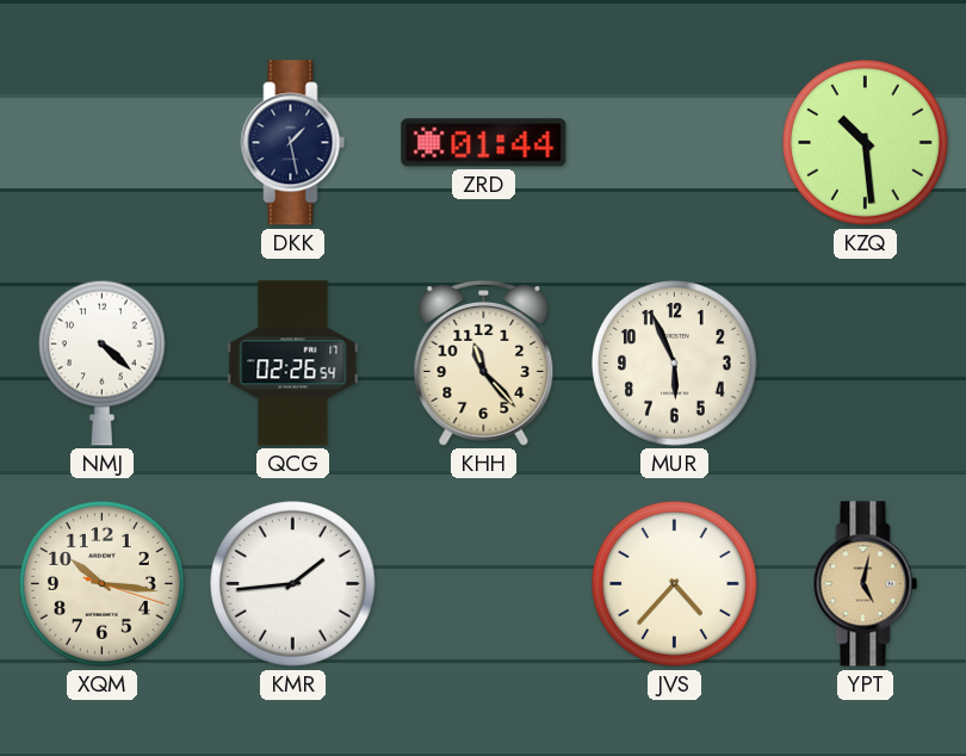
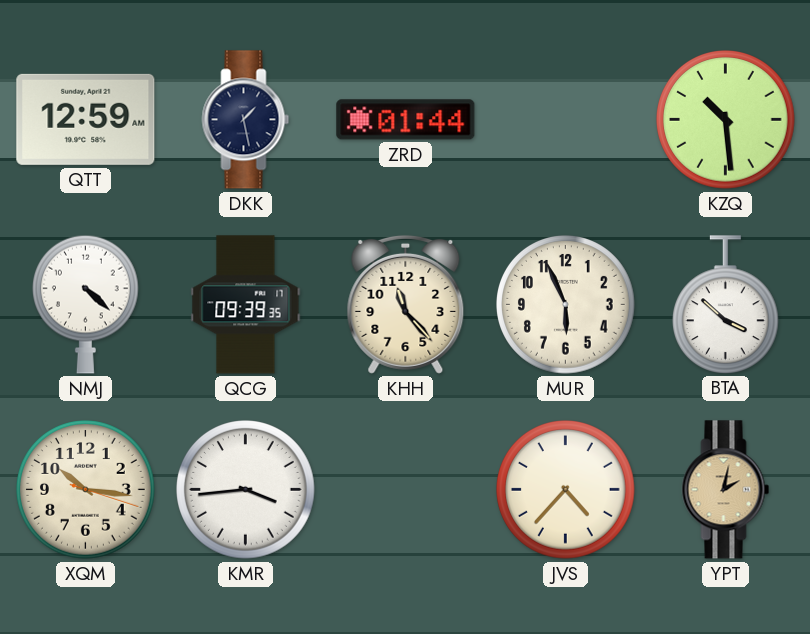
QTT: none -> 12:59 (86, 119)
QCG: 02:26 -> 09:39 (246, 305)
BTA: none -> 3:52 (725, 304)
KMR: 1:44 -> 3:44 (246, 490)
YPT: 5:02 -> 2:02 (726, 490)
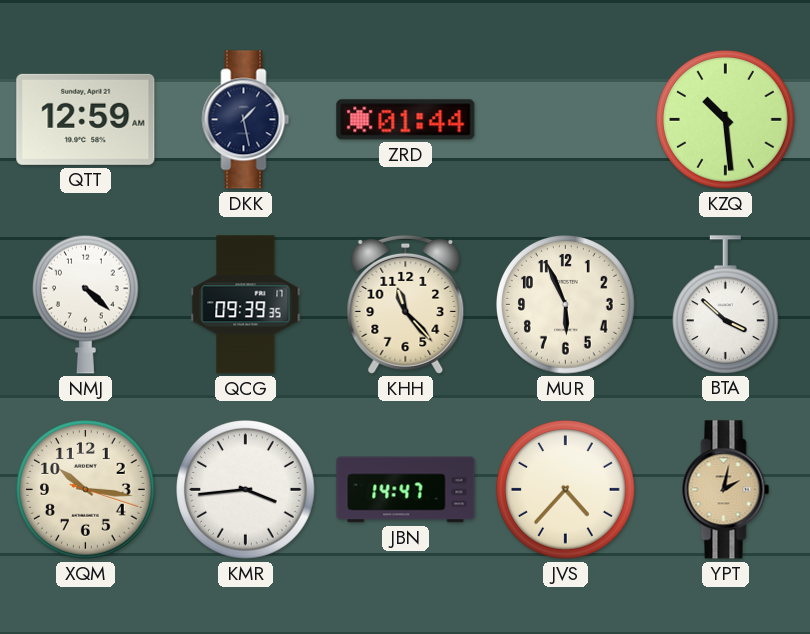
JBN: none -> 14:47 (406, 490)
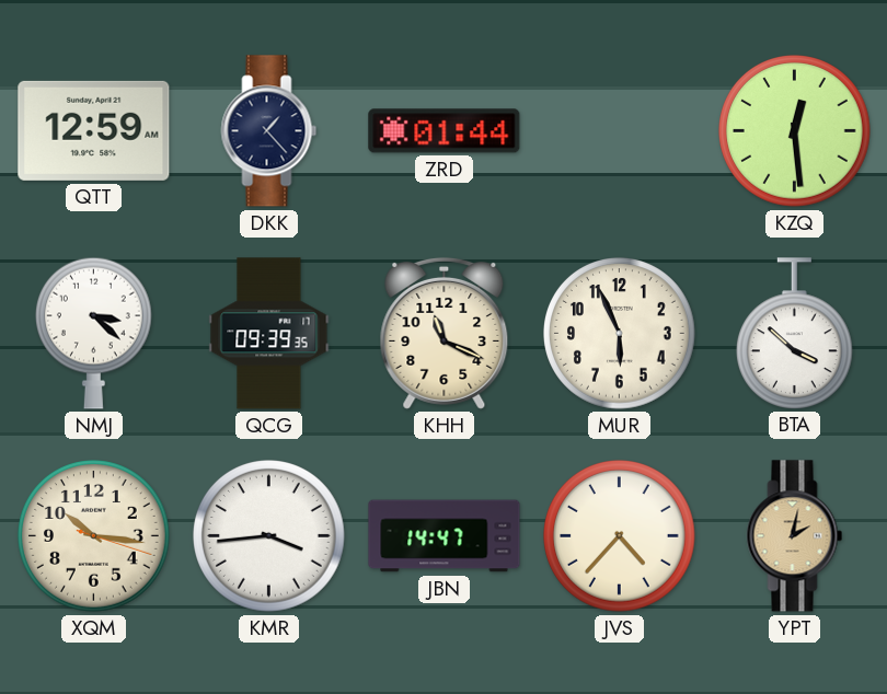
DKK: 1:28 -> 1:23 (269, 131)
KZQ: 10:29 -> 12:29 (795, 131)
NMJ: 4:22 -> 3:22 (93, 333)
KHH: 11:23 -> 11:19 (445, 333)
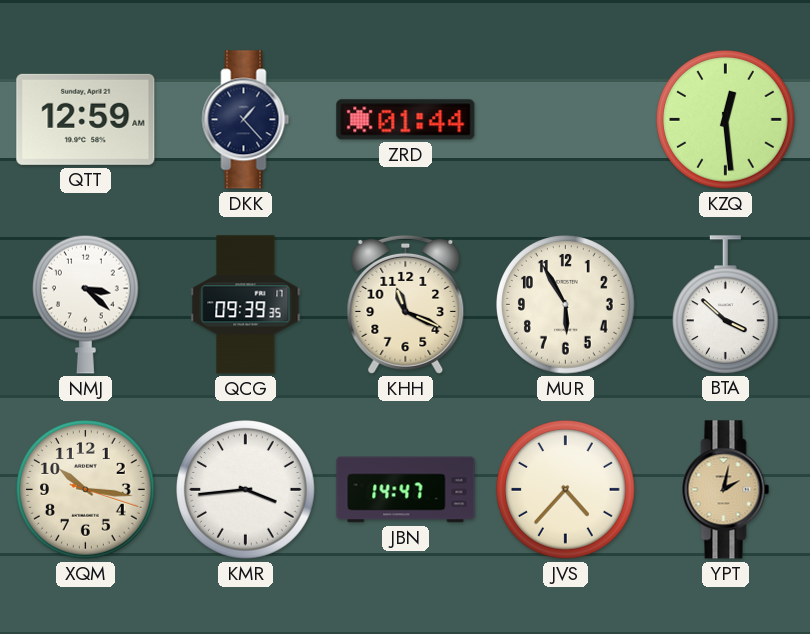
MUR: 5:56 -> 5:55 (566, 305)
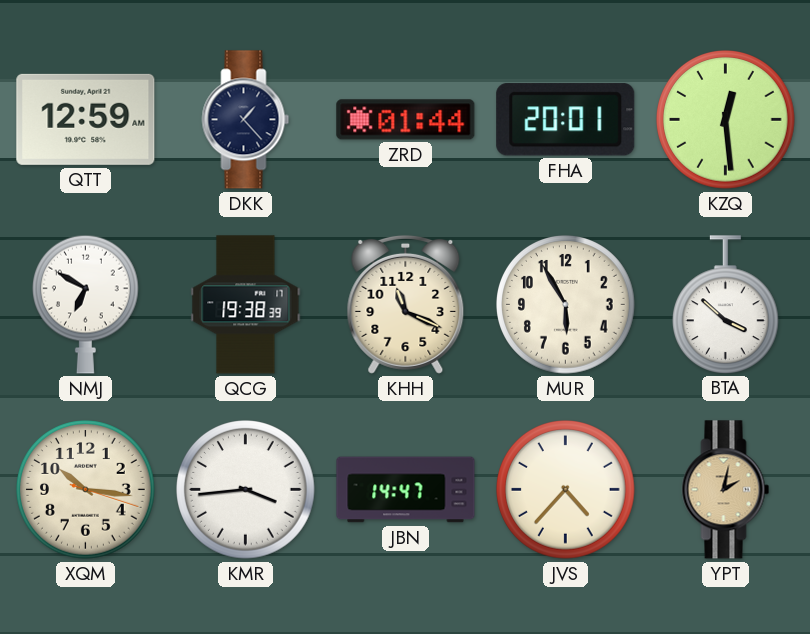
FHA: none -> 20:01 (566, 120)
NMJ: 3:22 -> 6:50 (85, 304)
QCG: 09:39 -> 19:38 (246, 305)
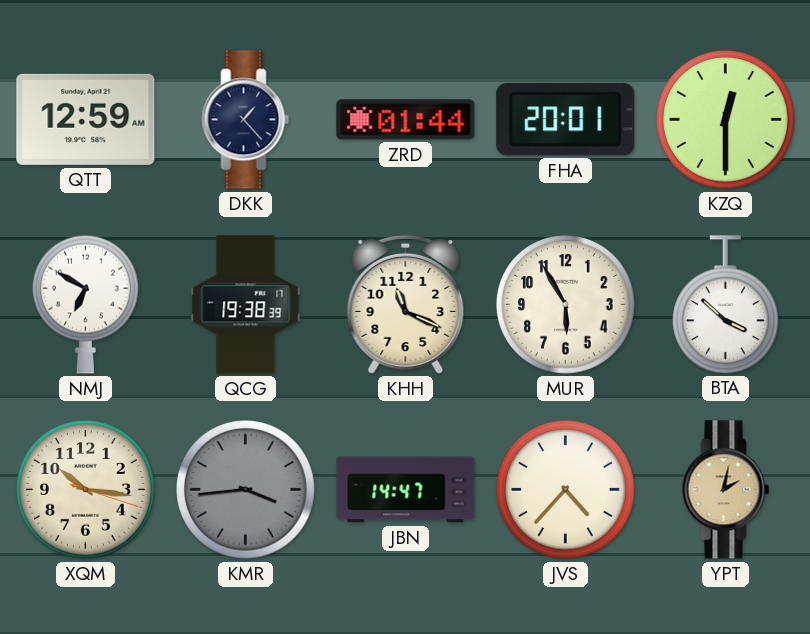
KZQ: 12:29 -> 12:30 (726, 120)
KMR dial: white -> grey (246, 490)
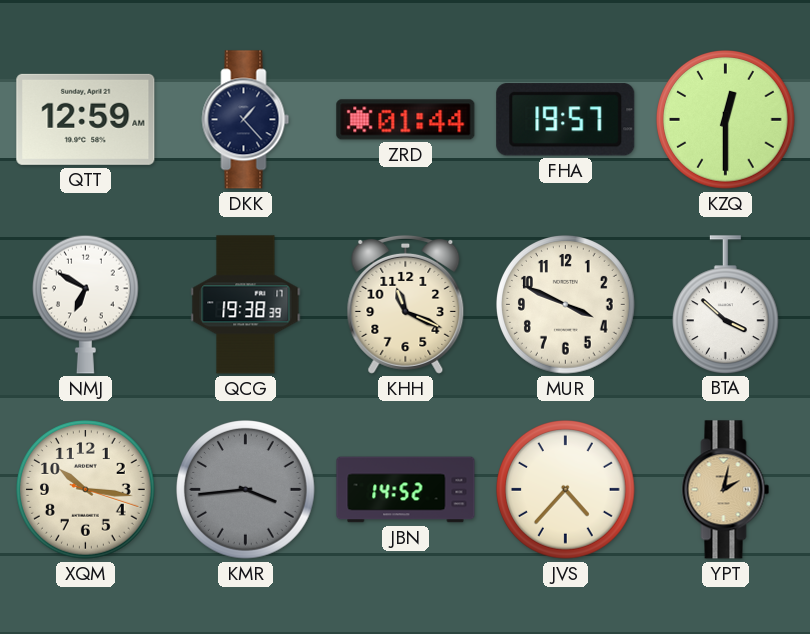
FHA: 20:01 -> 19:57 (566, 120)
MUR: 5:55 -> 3:49 (566, 305)
JBN: 14:47 -> 14:52 (406, 490)
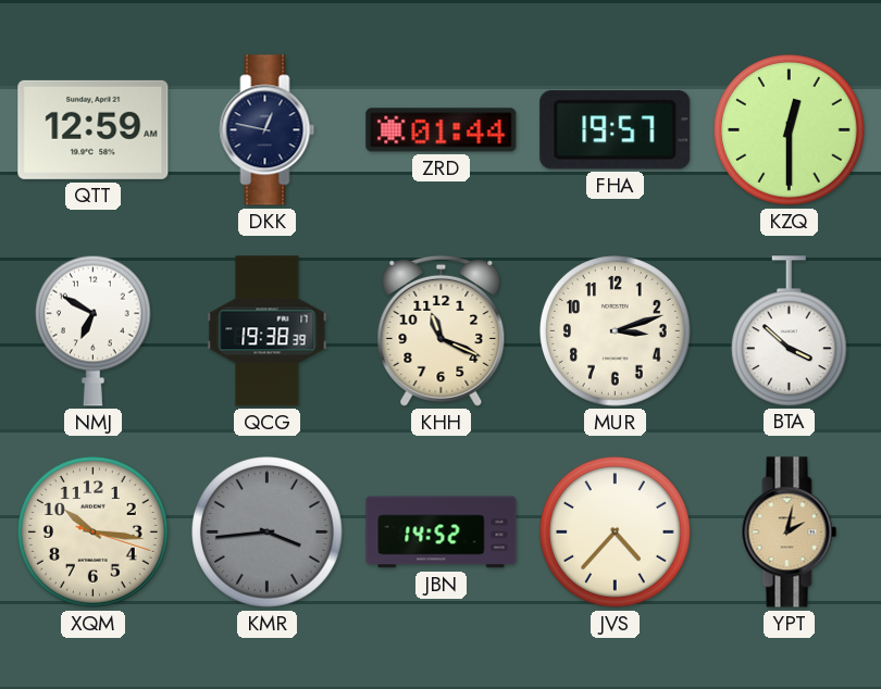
DKK: 1:23 -> 12:47 (268, 130)
MUR: 3:49 -> 3:12 (616, 331)
